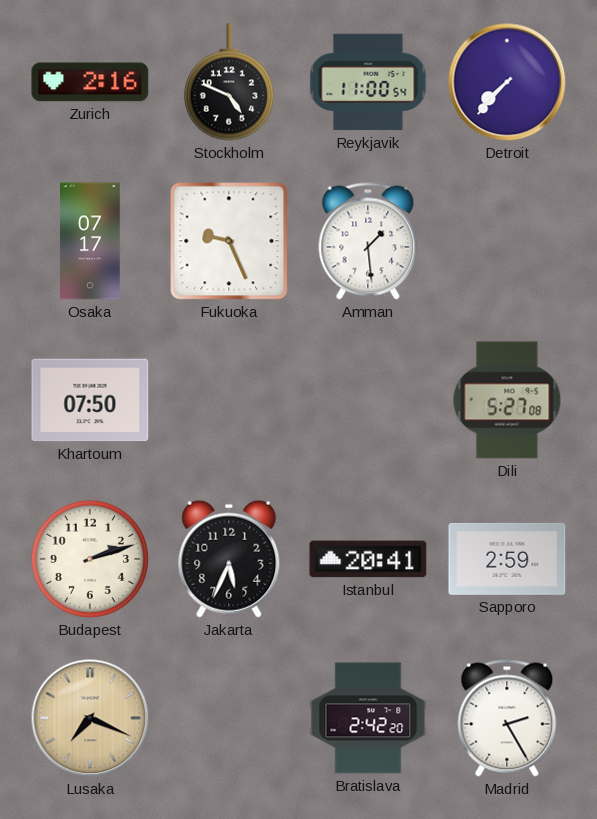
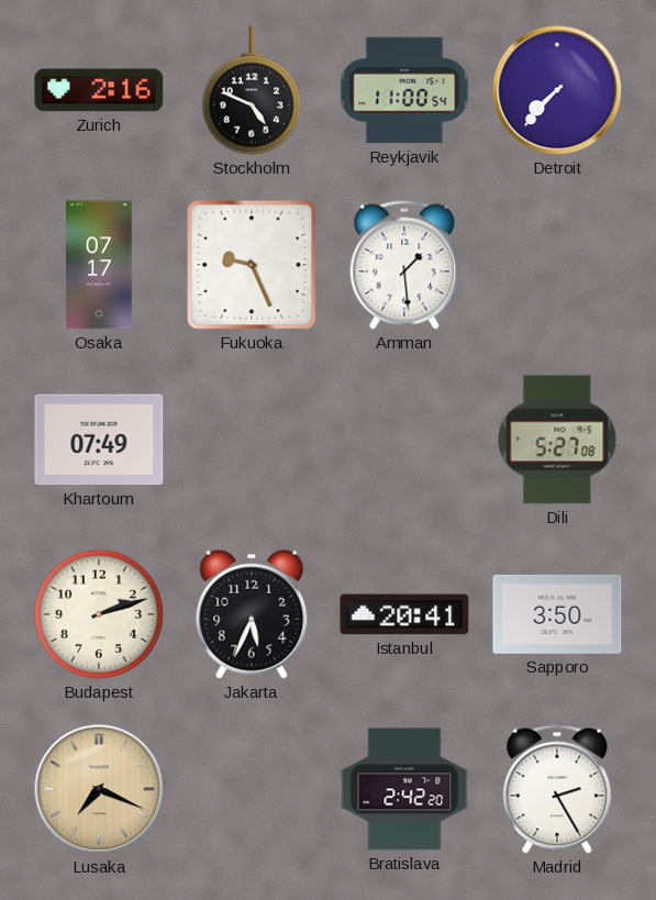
Khartoum: 07:50 -> 07:49 (99, 440)
Sapporo: 2:59 -> 3:50 (557, 614)
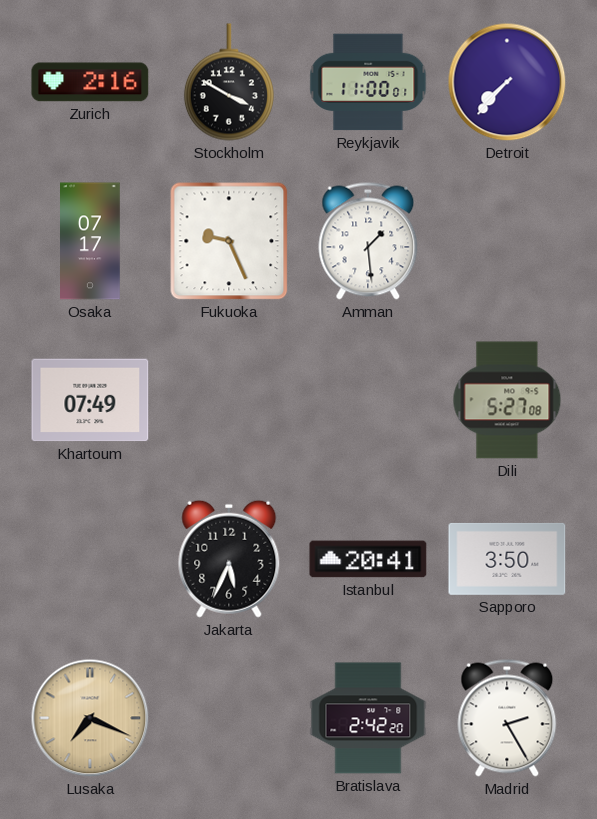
Stockholm: 4:49 -> 3:50 (229, 82)
Reykjavik: 11:00:54 -> 11:00:01 (368, 82)
Budapest: 2:12 -> none (99, 614)
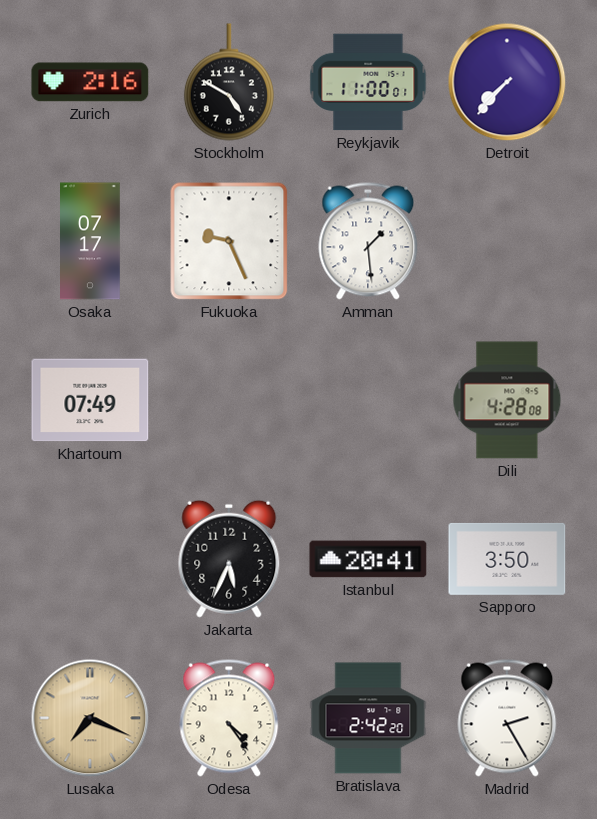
Stockholm: 3:50 -> 4:50 (229, 82)
Dili: 5:27 -> 4:28 (507, 400)
Odesa: none -> 4:24 (229, 718)
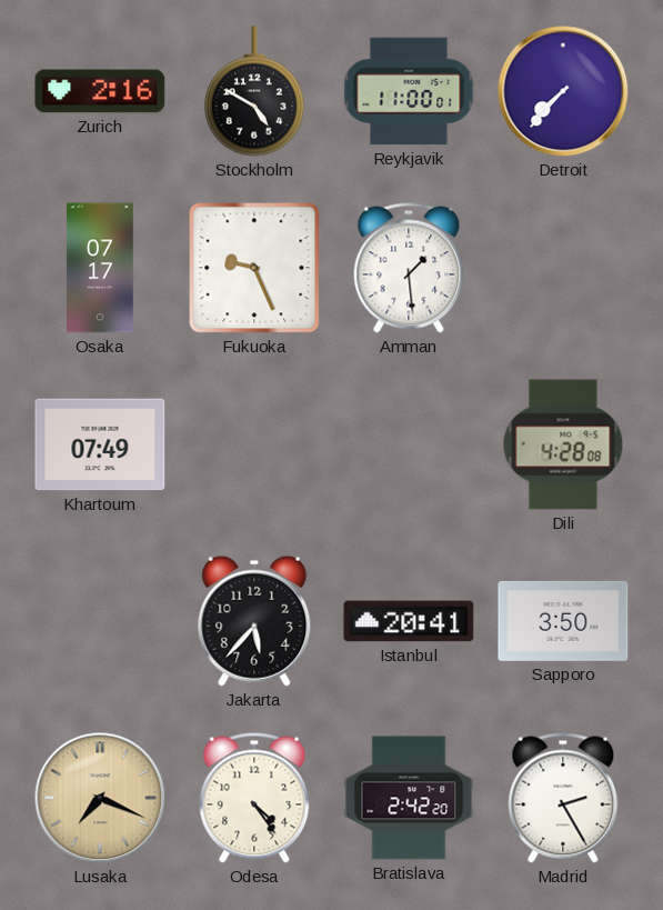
Jakarta: 5:34 -> 5:37 (254, 621)
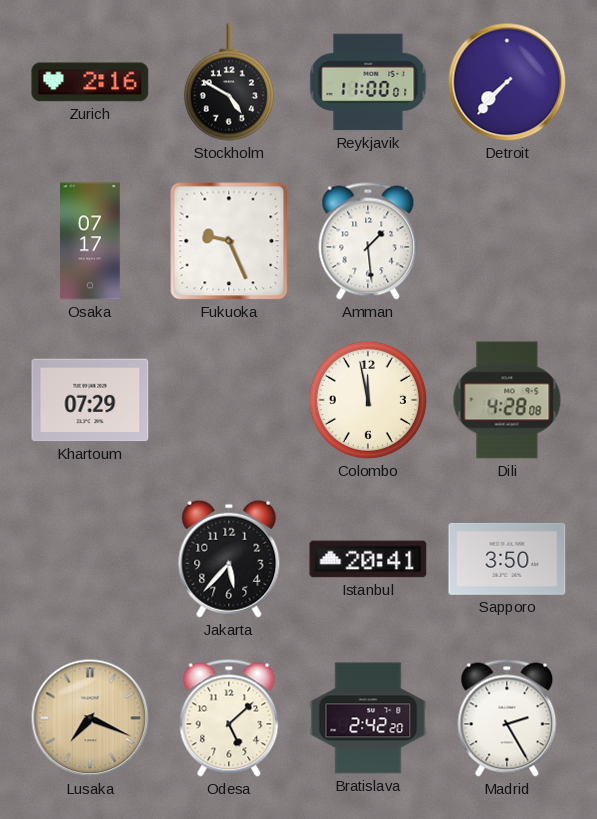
Khartoum: 07:49 -> 07:29 (90, 400)
Colombo: none -> 11:58 (368, 400)
Odesa: 4:24 -> 5:08 (229, 718)
